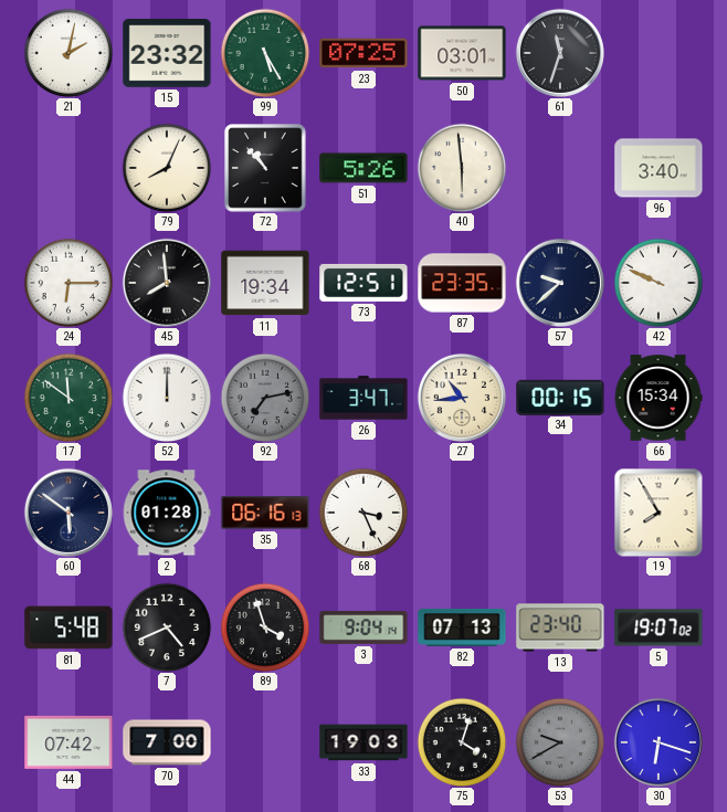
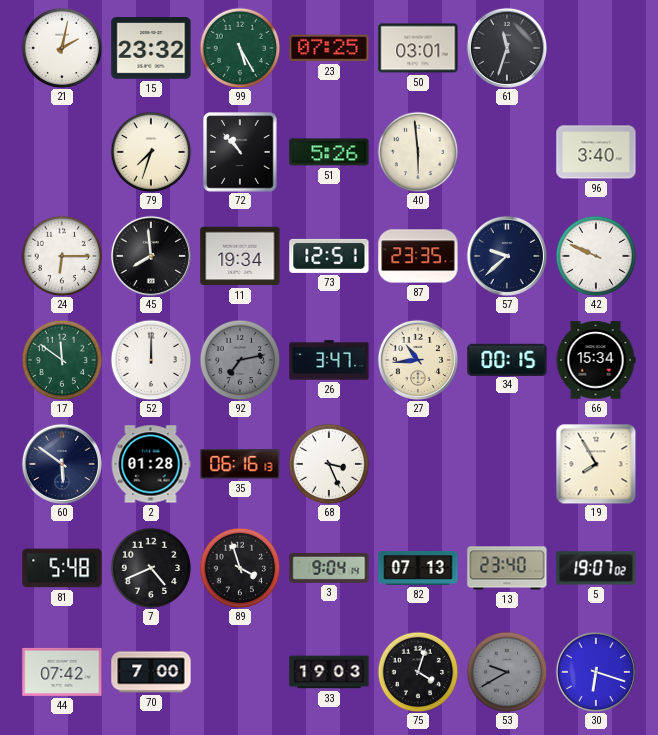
79: 8:04 -> 7:33 (151, 152)
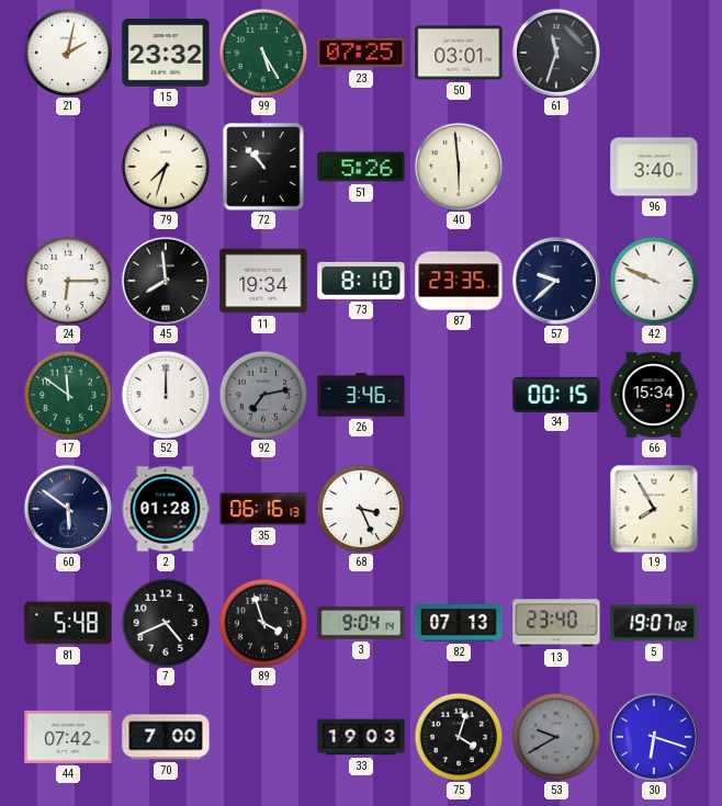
73: 12:51 -> 8:10 (361, 281)
26: 3:47 -> 3:46 (361, 395)
27: 10:44 -> none (418, 360)
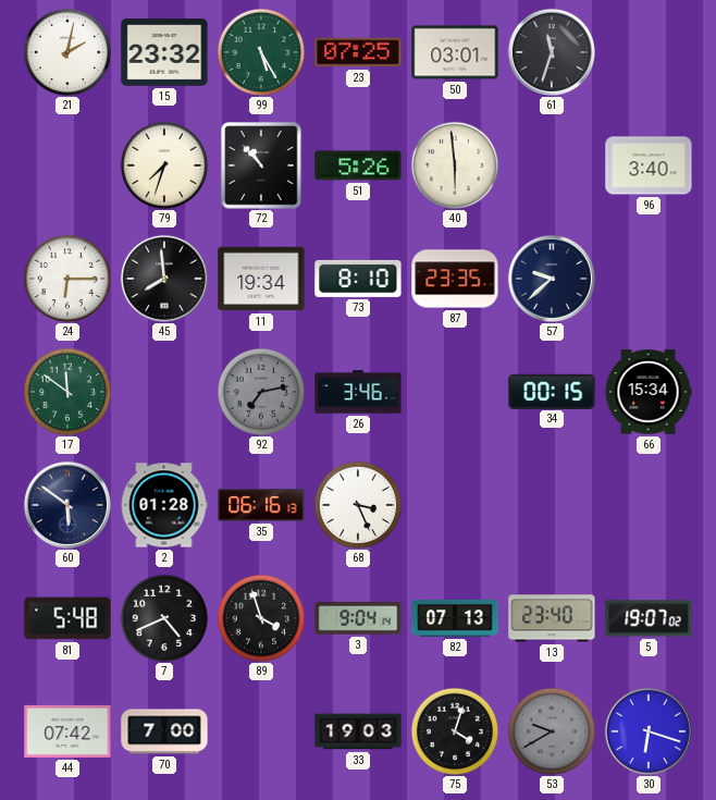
42: 9:49 -> none (654, 281)
52: 12:00 -> none (166, 395)
19: 7:55 -> none (654, 509)
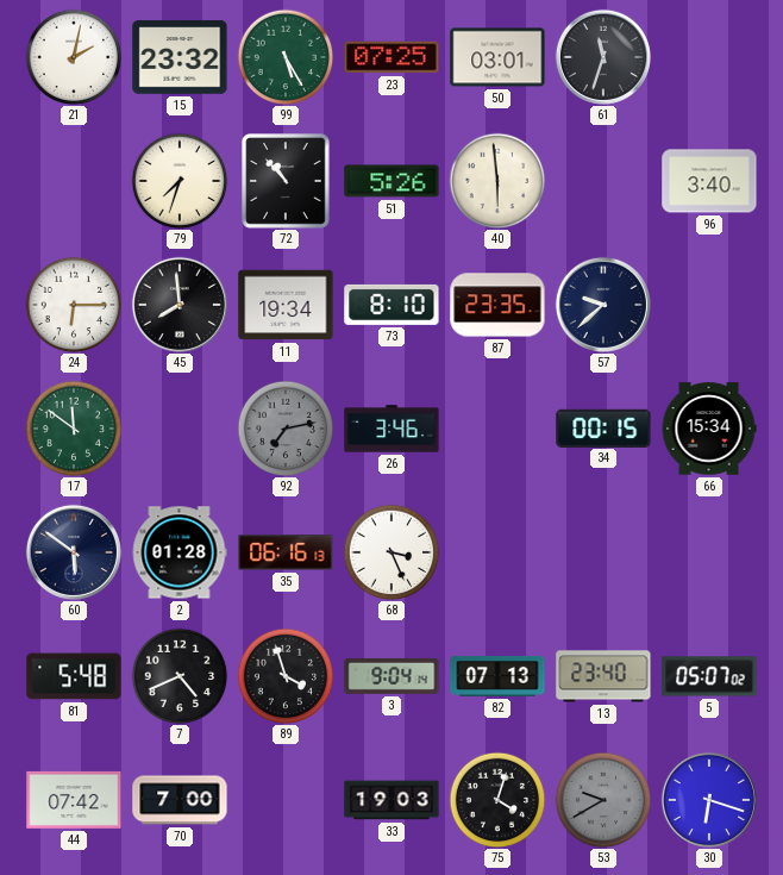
5: 19:07 -> 05:07 (709, 676)
